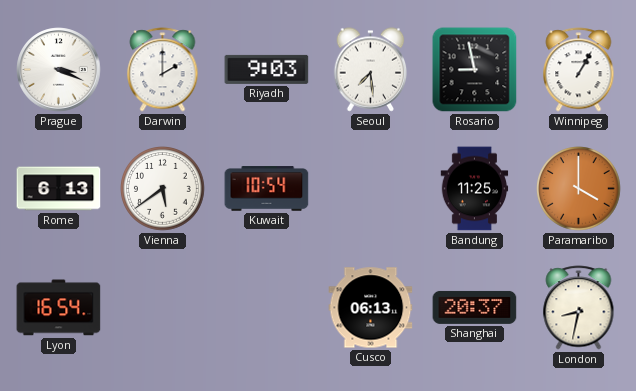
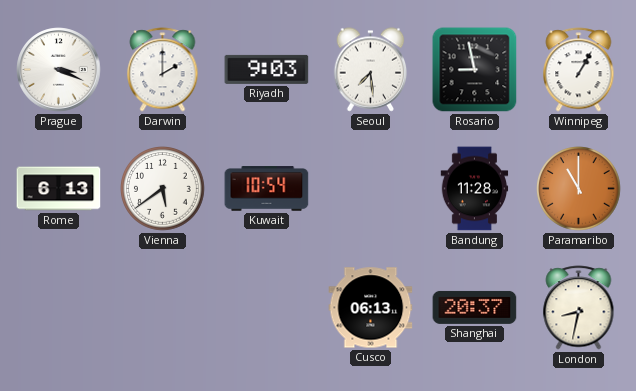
Bandung: 11:25 -> 11:28 (475, 189)
Paramaribo: 4:00 -> 11:00 (579, 189)
Lyon: 16:54 -> none (59, 308)
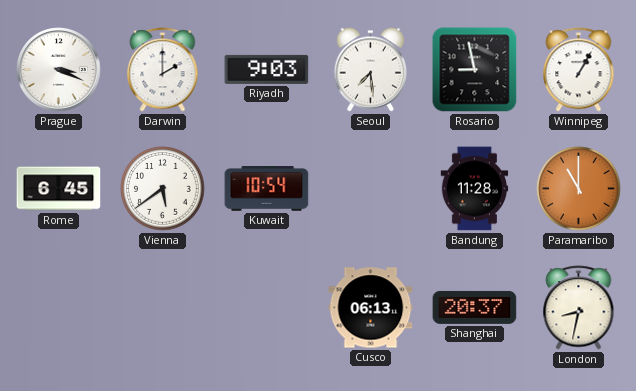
Rome: 6:13 -> 6:45 (59, 189)
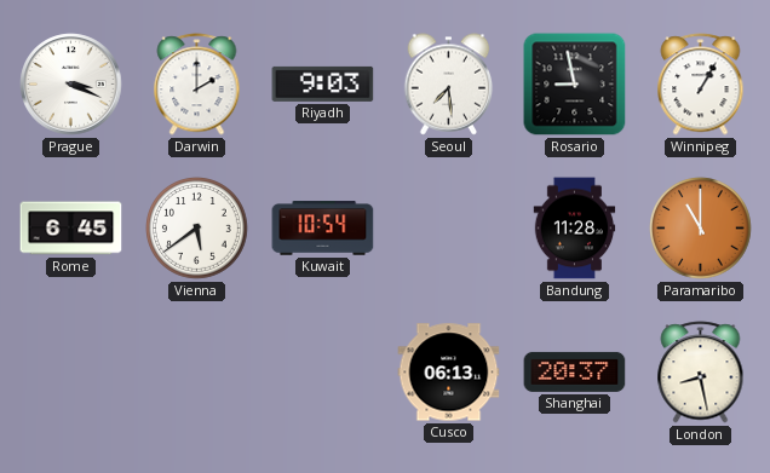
London: 8:32 -> 8:28 (701, 373)
